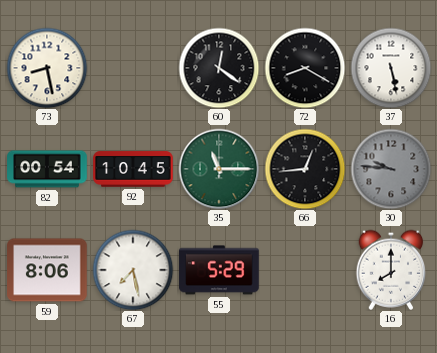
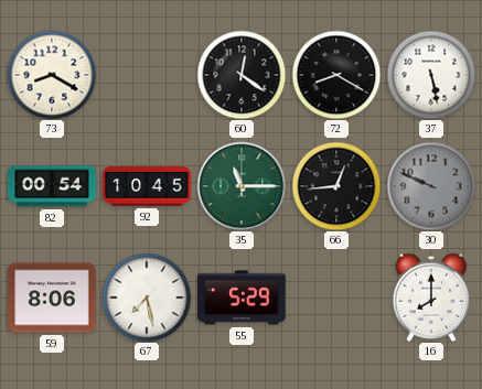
73: 8:28 -> 8:20 (52, 75)
30: 9:46 -> 9:49 (431, 186)
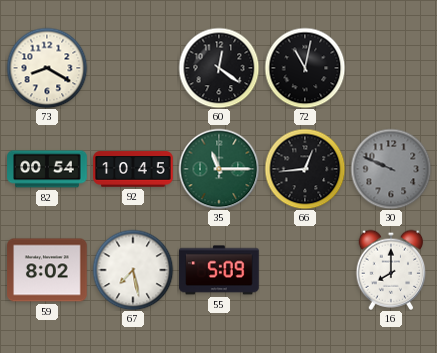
72: 8:20 -> 11:02 (305, 68)
37: 5:28 -> none (431, 75)
59: 8:06 -> 8:02 (47, 270)
55: 5:29 -> 5:09 (219, 270)
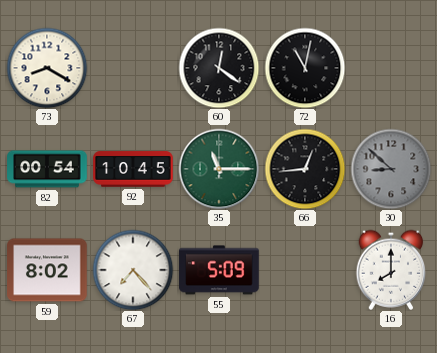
30: 9:49 -> 8:52 (391, 169)
67: 7:28 -> 7:23 (133, 270)
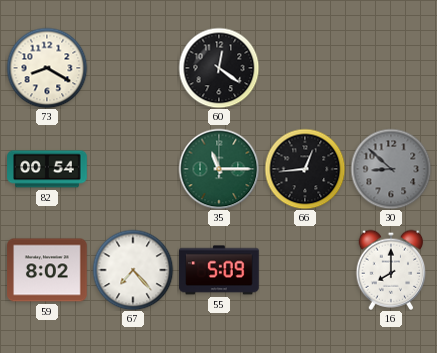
72: 11:02 -> none (305, 68)
92: 10:45 -> none (133, 169)
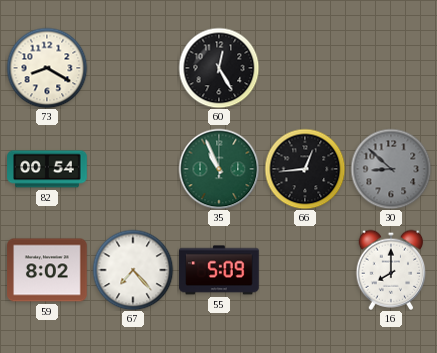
60: 12:21 -> 12:25 (219, 68)
35: 11:15 -> 10:56 (219, 169)
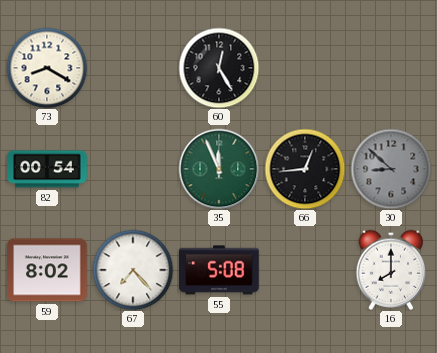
35: 10:56 -> 11:56 (219, 169)
55: 5:09 -> 5:08 (219, 270)
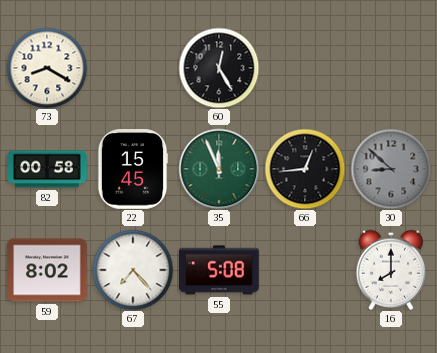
82: 00:54 -> 00:58 (47, 169)
22: none -> 15:45 (133, 169)
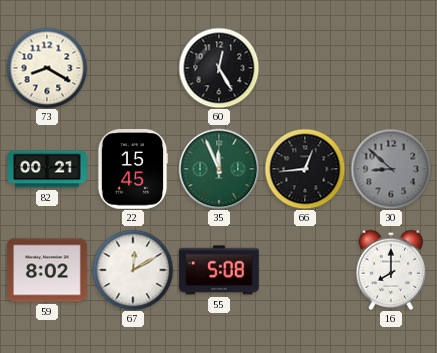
82: 00:58 -> 00:21 (47, 169)
67: 7:23 -> 12:10 (133, 270)
